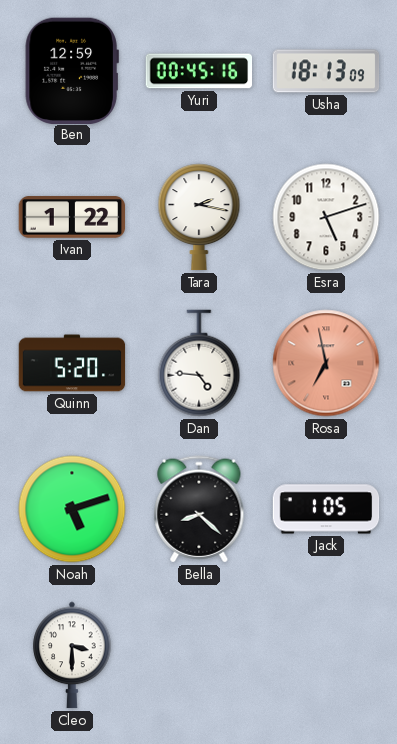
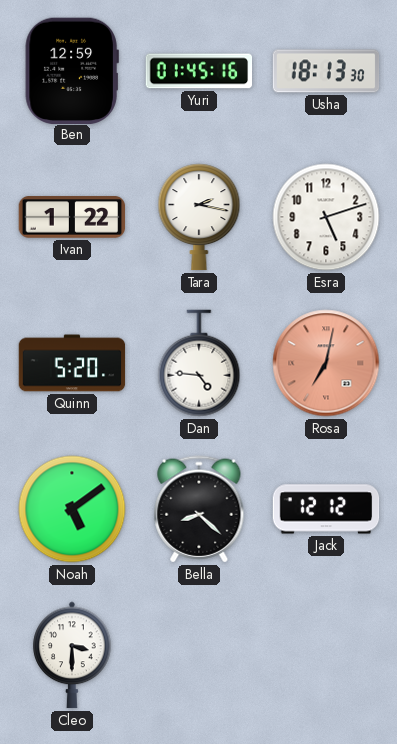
Yuri: 00:45 -> 01:45 (199, 71)
Usha: 18:13:09 -> 18:13:30 (326, 71)
Rosa: 6:58 -> 7:02 (326, 363)
Noah: 5:12 -> 5:09 (72, 509)
Jack: 1:05 -> 12:12 (326, 509)
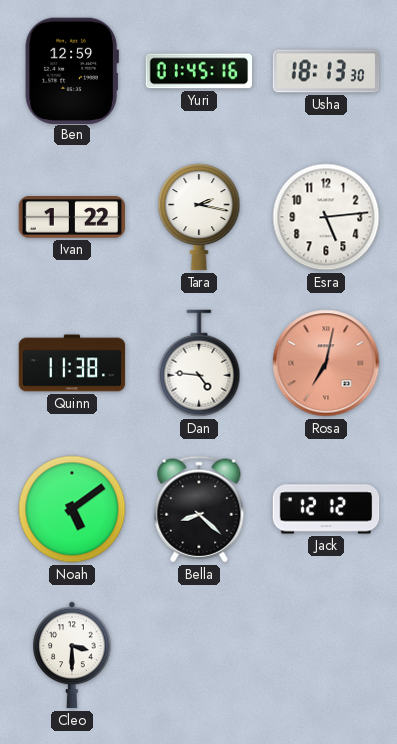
Esra: 5:12 -> 5:14 (326, 217)
Quinn: 5:20 -> 11:38 (72, 363)
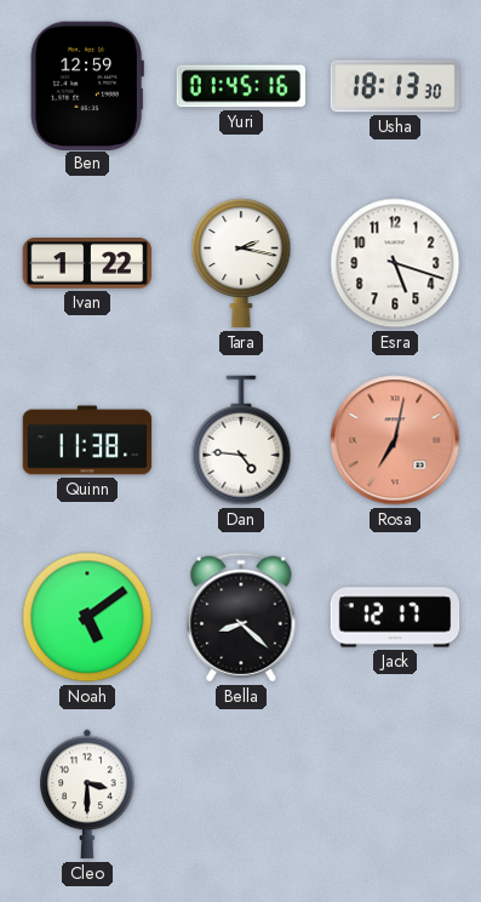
Esra: 5:14 -> 5:18 (395, 263)
Jack: 12:12 -> 12:17 (395, 617)
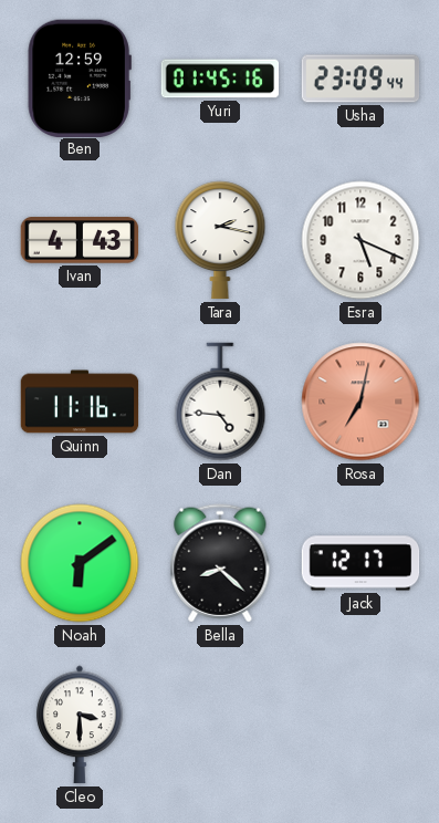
Usha: 18:13 -> 23:09 (360, 79)
Ivan: 1:22 -> 4:43 (80, 240)
Esra: 5:18 -> 5:19 (360, 240)
Quinn: 11:38 -> 11:16 (80, 402)
Noah: 5:09 -> 6:09 (80, 563)
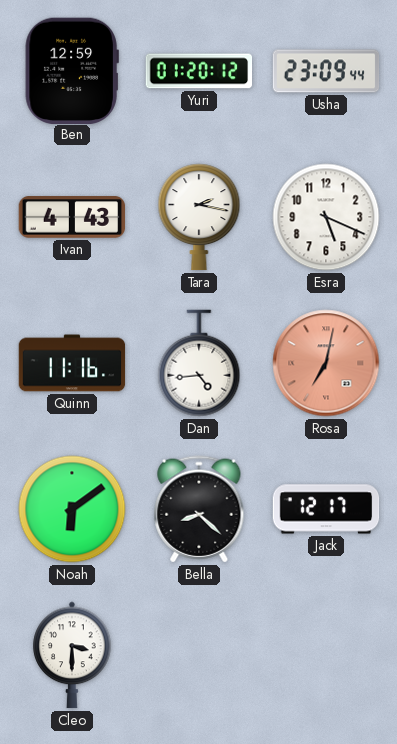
Yuri: 01:45 -> 01:20 (199, 71)
Dan: 4:46 -> 4:44 (199, 363)
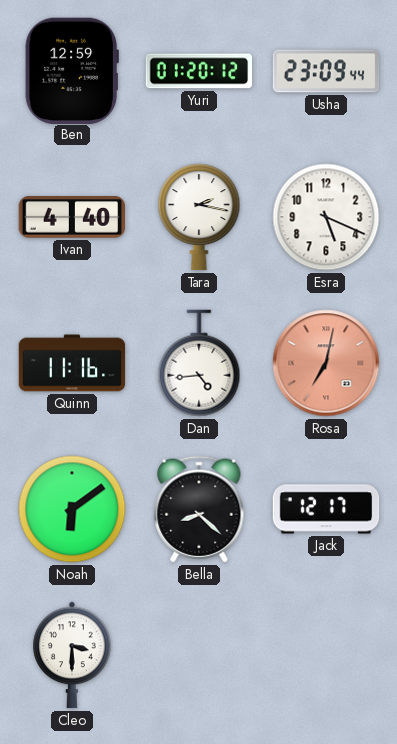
Ivan: 4:43 -> 4:40 (72, 217)
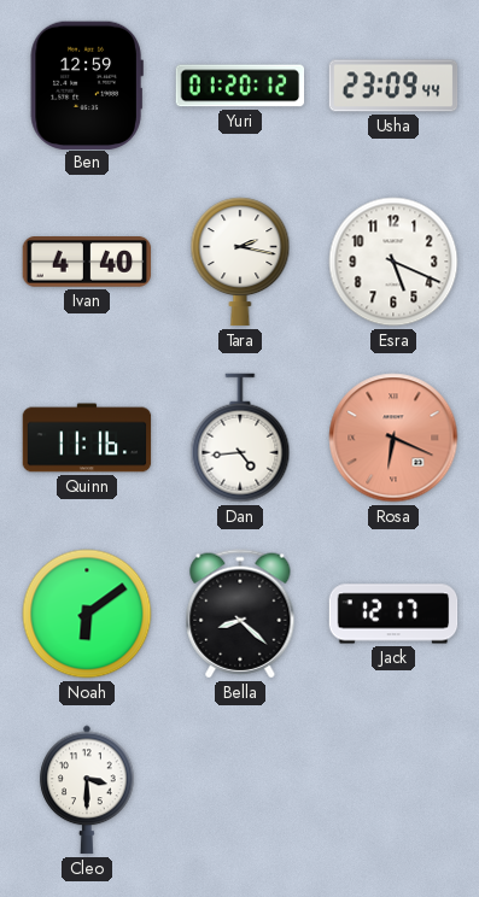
Rosa: 7:02 -> 6:19 (393, 438)
